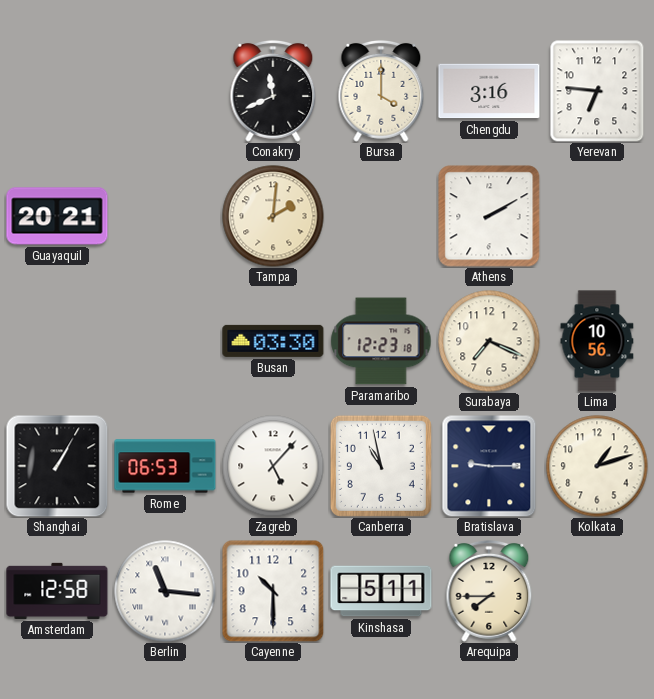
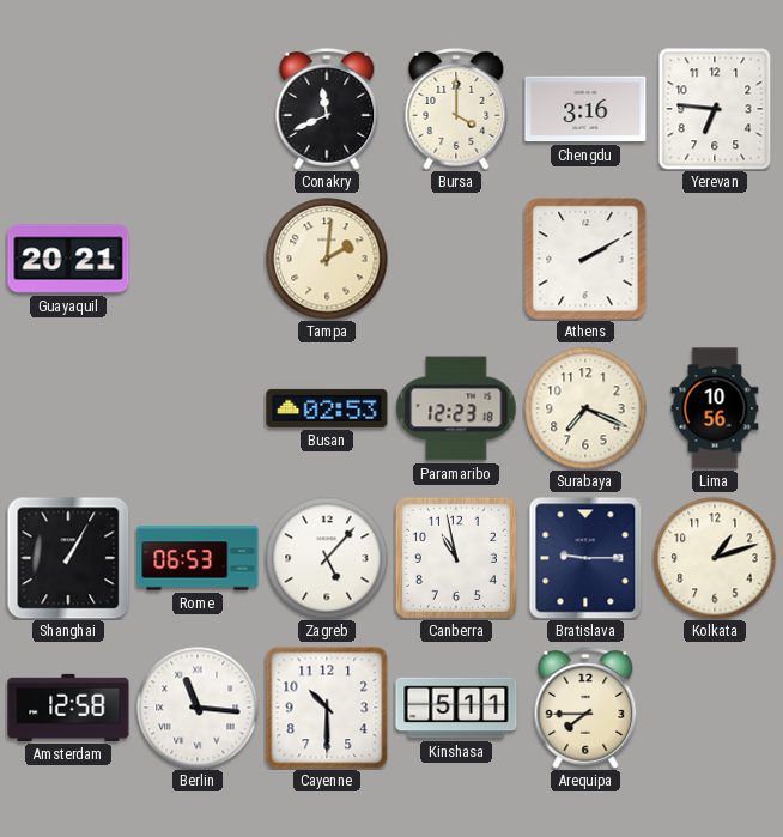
Busan: 03:30 -> 02:53 (327, 408)
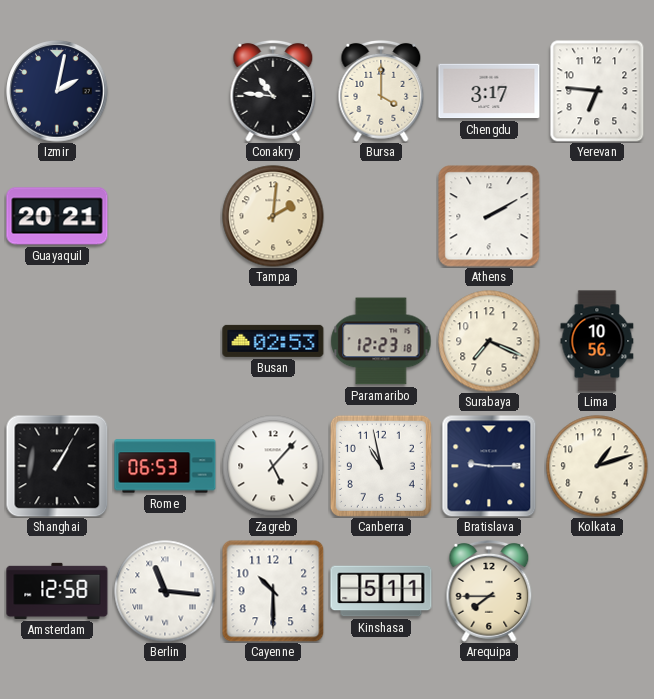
Izmir: none -> 2:02 (57, 91)
Conakry: 11:41 -> 10:46 (273, 91)
Chengdu: 3:16 -> 3:17 (489, 91)
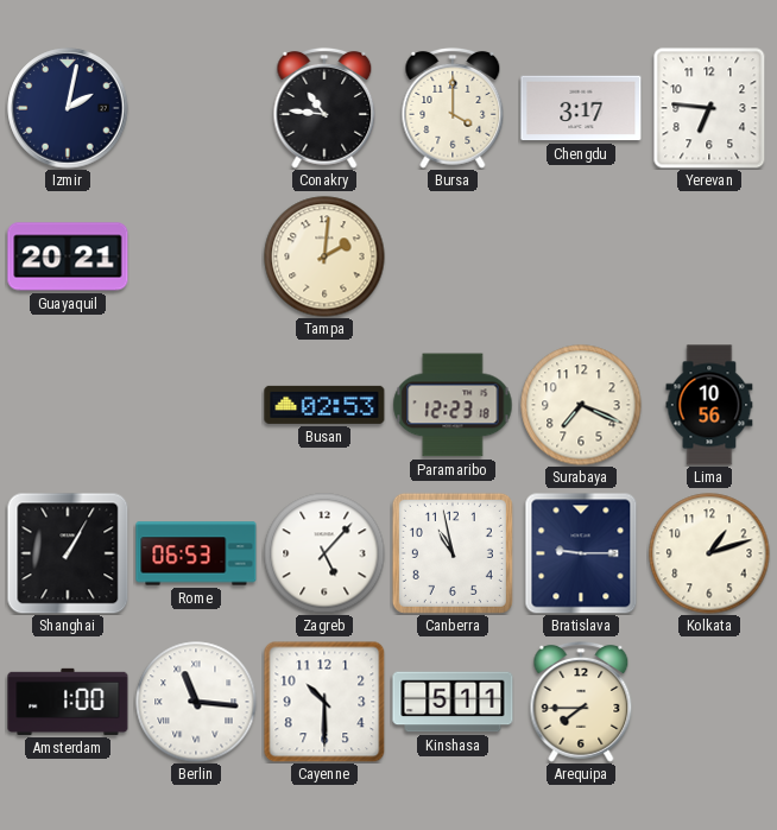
Athens: 2:10 -> none (489, 216)
Amsterdam: 12:58 -> 1:00 (68, 702)
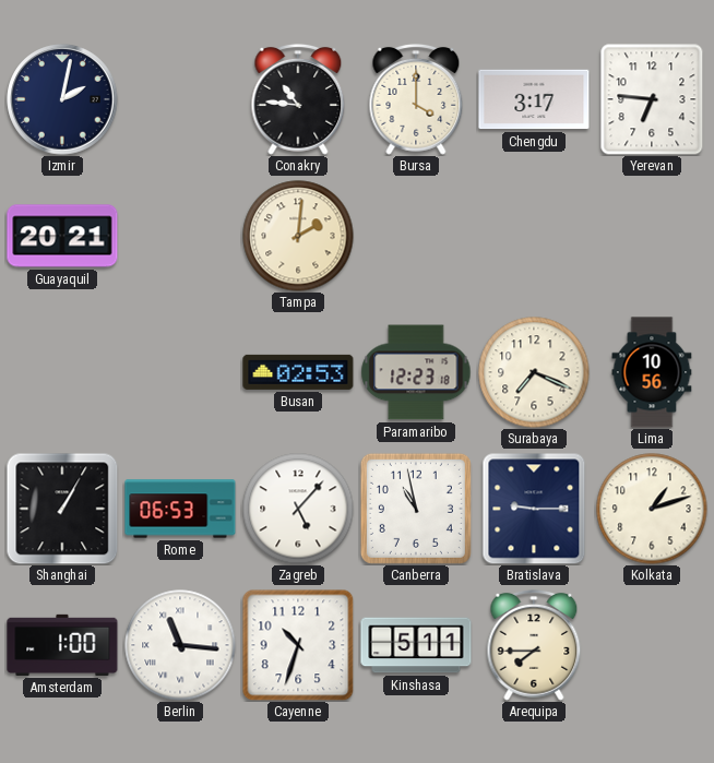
Cayenne: 10:30 -> 10:33 (298, 645)
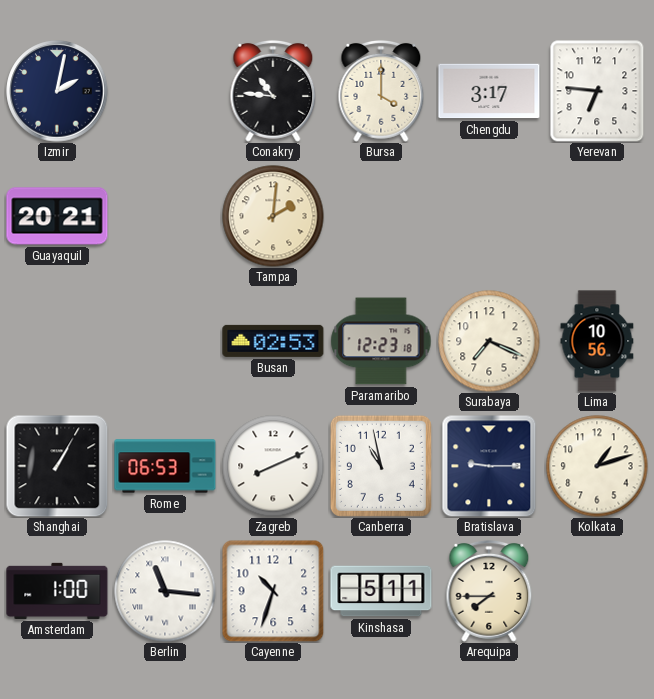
Zagreb: 5:07 -> 8:11 (273, 466)
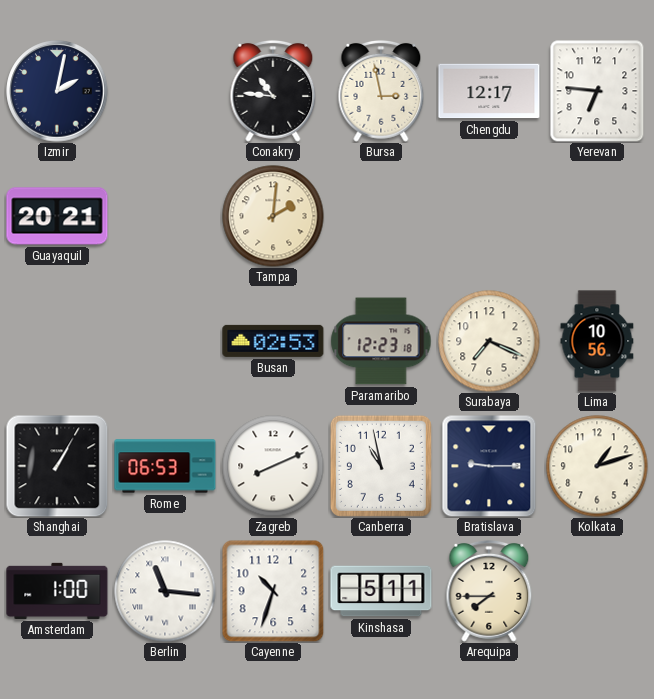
Bursa: 4:00 -> 2:58 (381, 91)
Chengdu: 3:17 -> 12:17 (489, 91)
